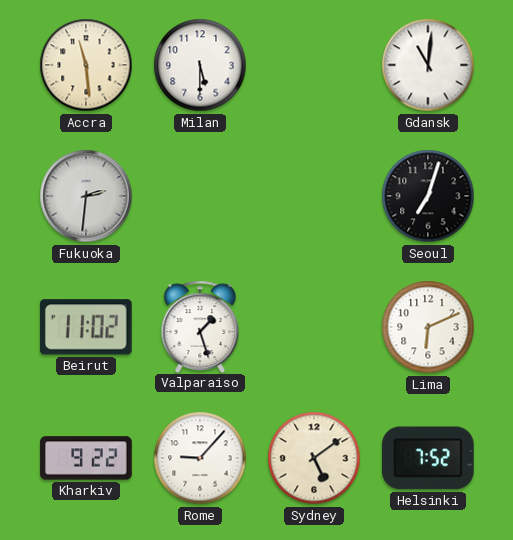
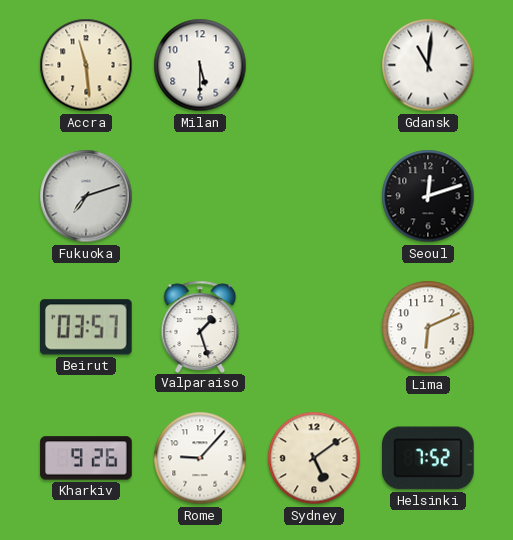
Fukuoka: 2:31 -> 7:12 (86, 196)
Seoul: 7:03 -> 12:12 (428, 196)
Beirut: 11:02 -> 03:57 (86, 327)
Kharkiv: 9:22 -> 9:26 (86, 458)
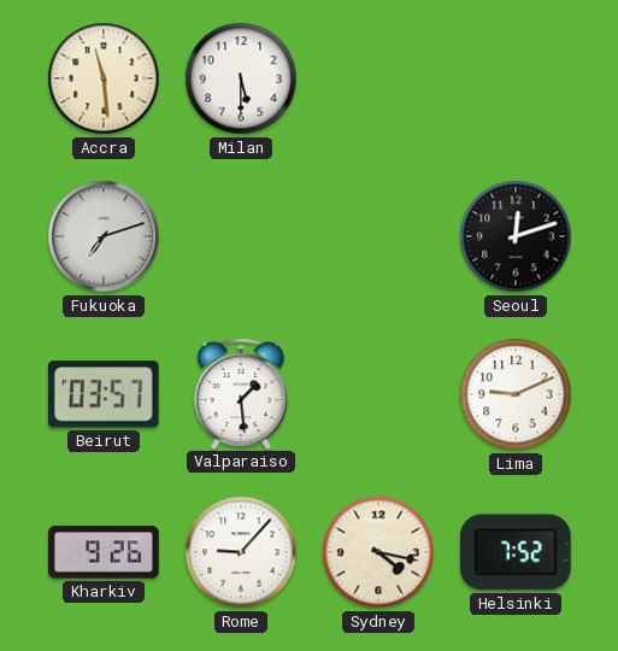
Gdansk: 11:01 -> none (428, 65)
Valparaiso: 1:27 -> 1:29 (241, 393)
Lima: 6:11 -> 9:11 (516, 394)
Sydney: 5:09 -> 4:17 (378, 552)
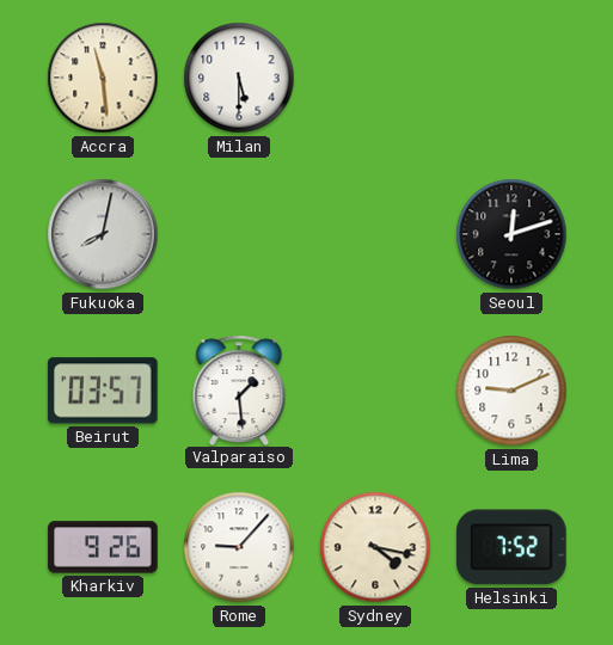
Fukuoka: 7:12 -> 8:02 (103, 234)
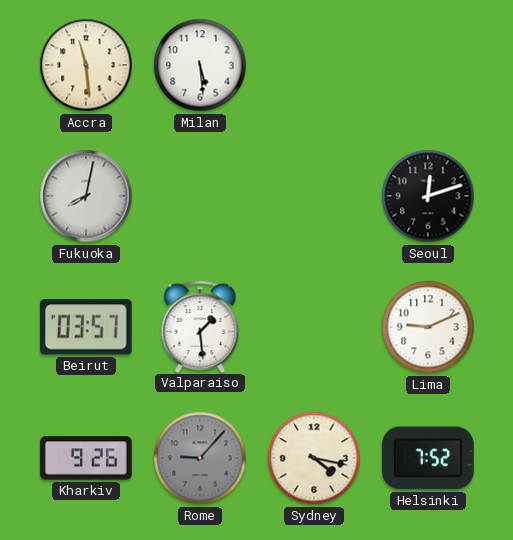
Milan: 5:30 -> 5:29 (200, 65)
Rome dial: white -> grey (200, 458)
